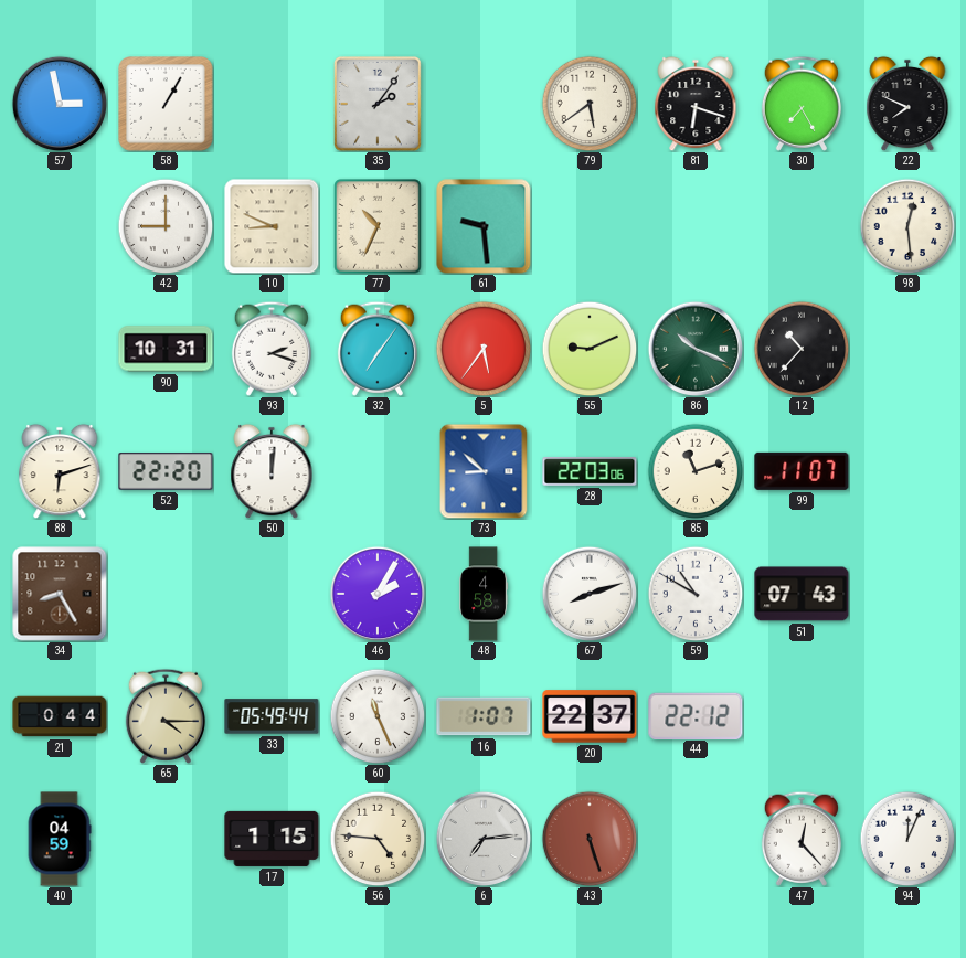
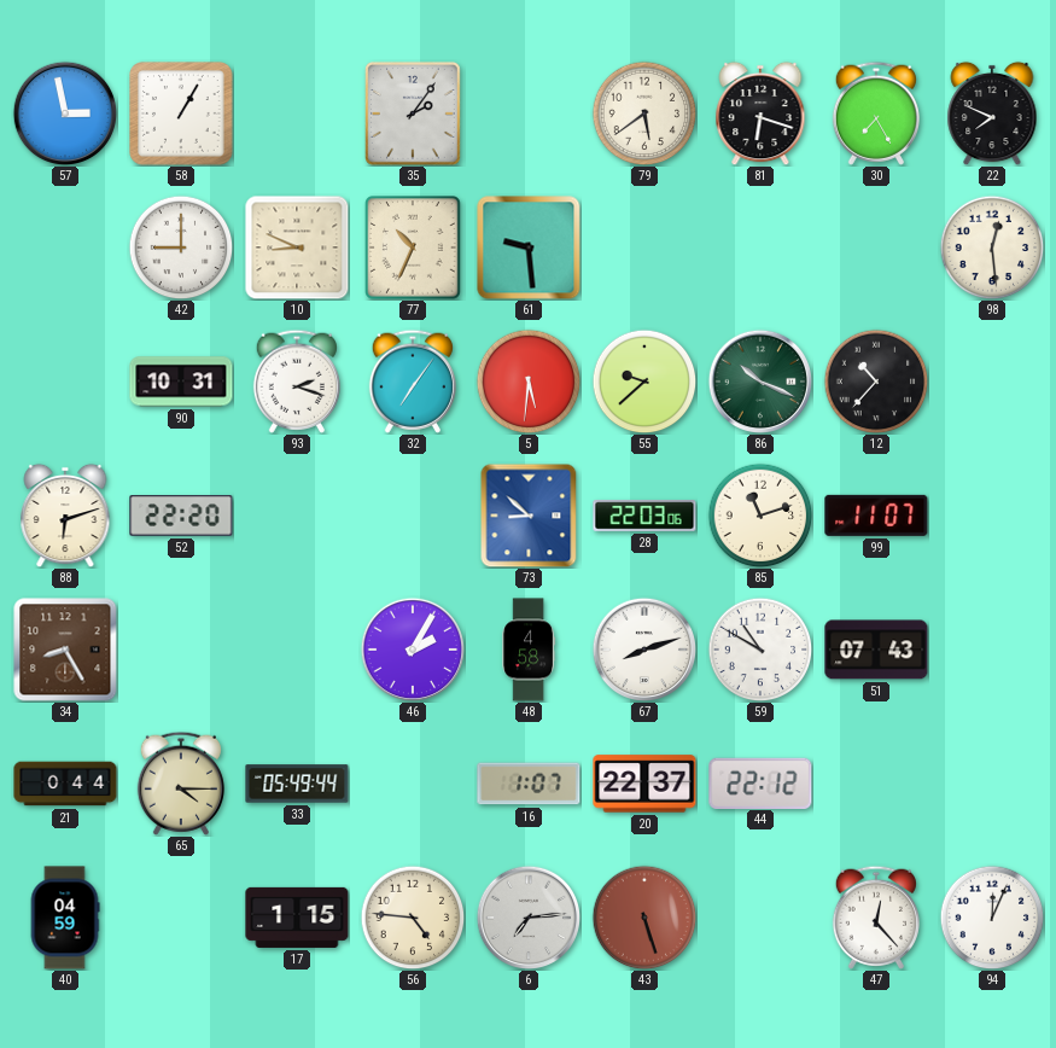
5: 5:36 -> 5:31 (529, 382)
55: 9:11 -> 9:38 (644, 382)
50: 12:01 -> none (272, 471)
60: 11:26 -> none (378, 716)
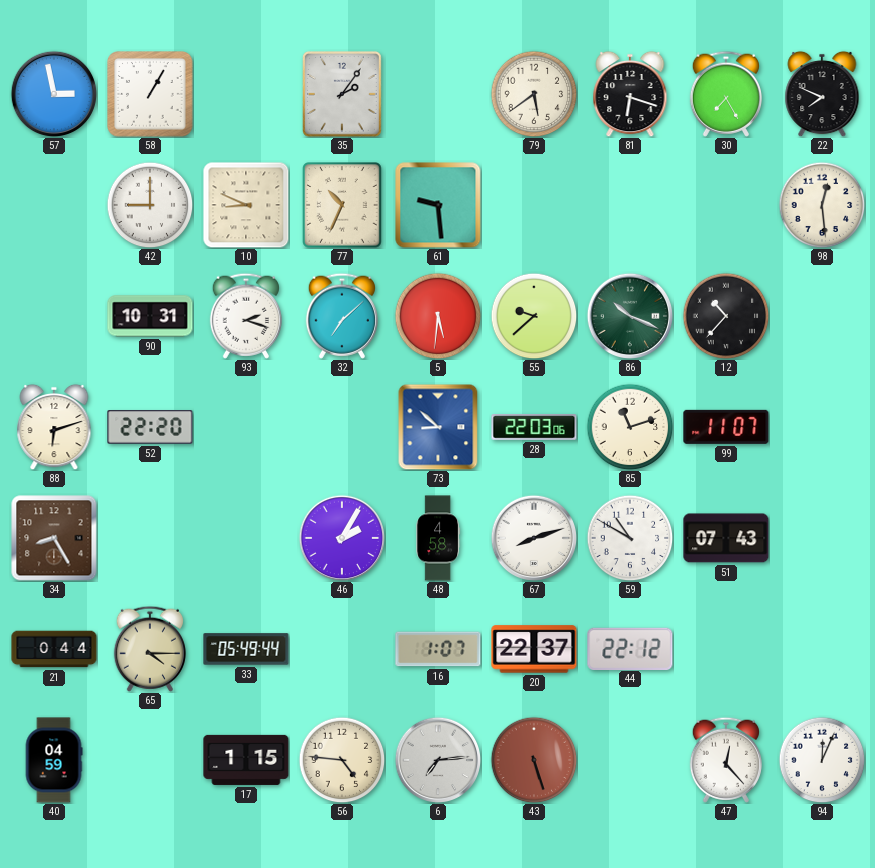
32: 7:06 -> 7:08 (341, 316)
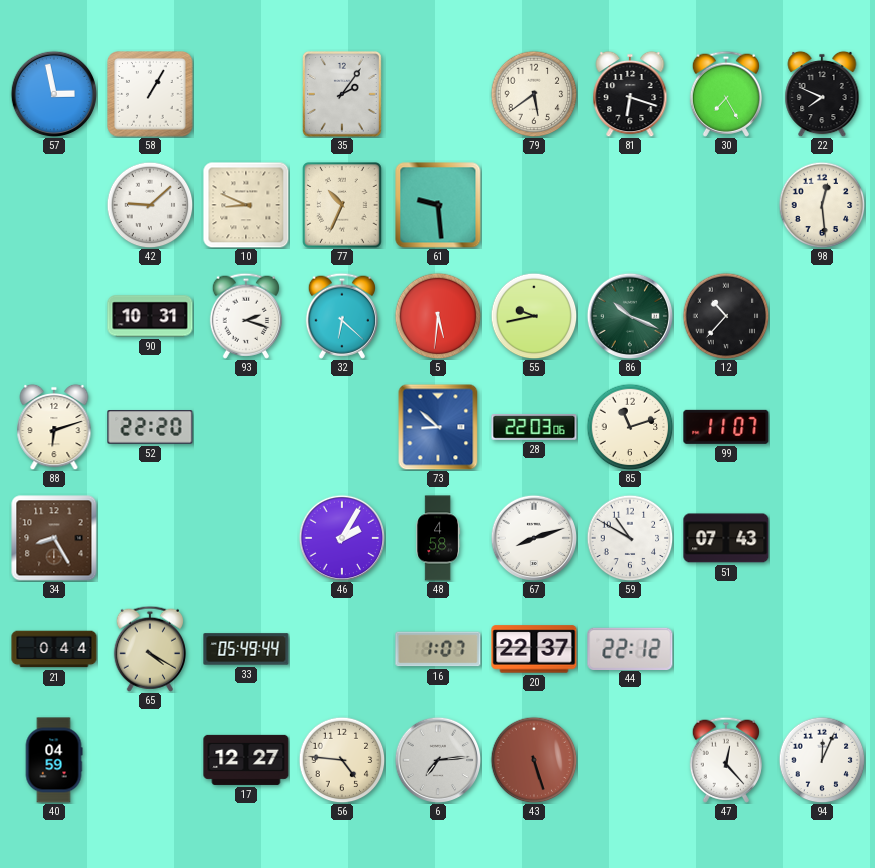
42: 9:00 -> 9:08 (150, 205)
32: 7:08 -> 6:22 (341, 316)
55: 9:38 -> 9:43 (534, 316)
65: 4:15 -> 4:20 (149, 649)
17: 1:15 -> 12:27 (246, 760)
